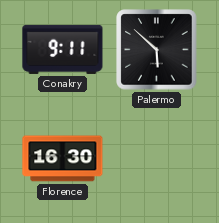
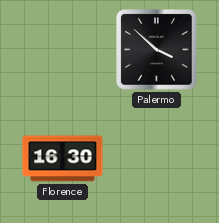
Conakry: 9:11 -> none (63, 49)
Palermo: 5:52 -> 3:52 (157, 50)
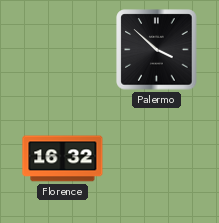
Florence: 16:30 -> 16:32 (63, 159)
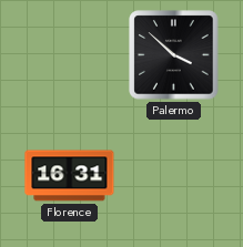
Florence: 16:32 -> 16:31 (70, 176)
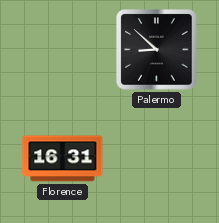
Palermo: 3:52 -> 8:52 (157, 50)
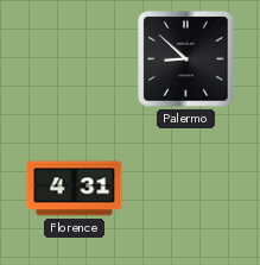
Florence: 16:31 -> 4:31 (75, 189)
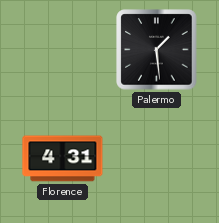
Palermo: 8:52 -> 1:29 (157, 50)
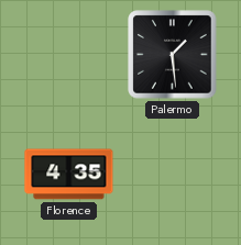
Florence: 4:31 -> 4:35 (69, 175)
